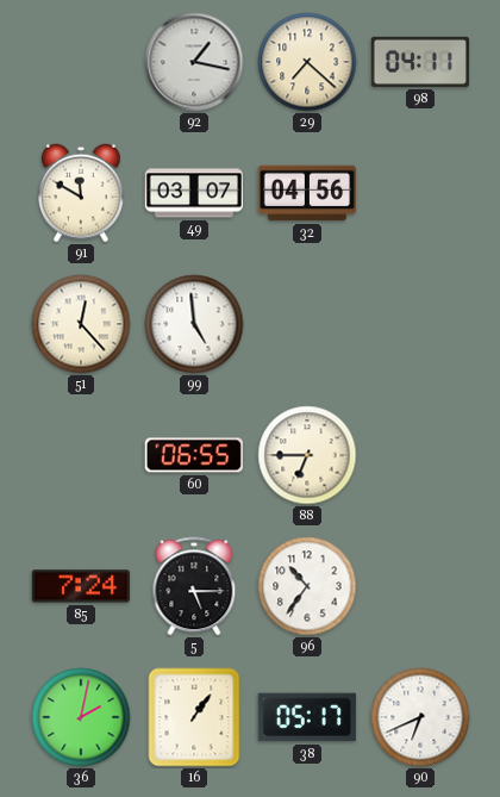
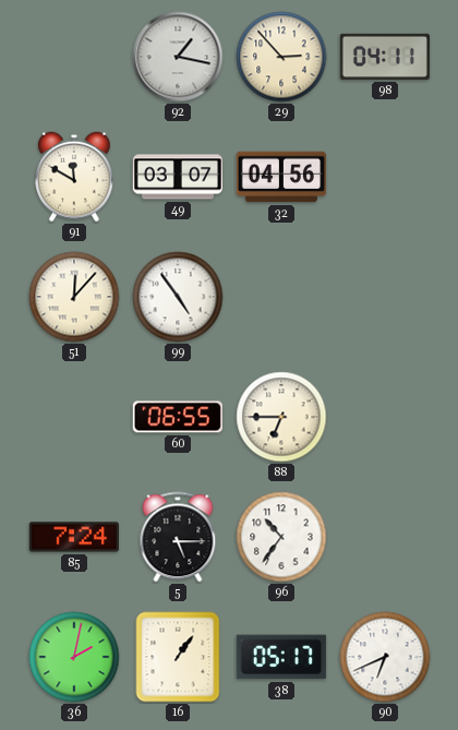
29: 7:22 -> 2:53 (281, 57)
51: 12:23 -> 12:07 (74, 297)
99: 4:59 -> 4:54 (178, 297)
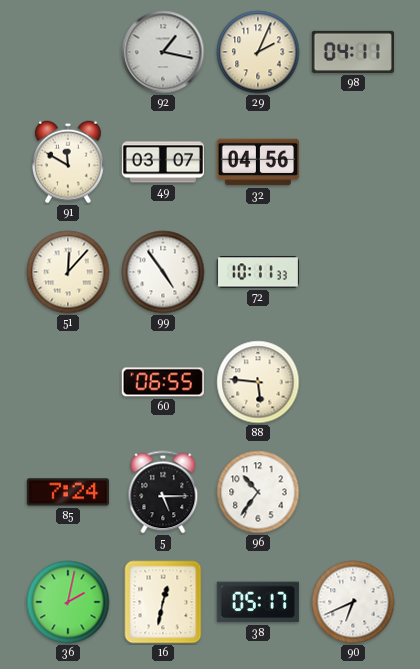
29: 2:53 -> 2:04 (258, 52)
72: none -> 10:11 (257, 272)
88: 6:45 -> 5:46 (258, 382)
16: 1:06 -> 12:32 (163, 602)
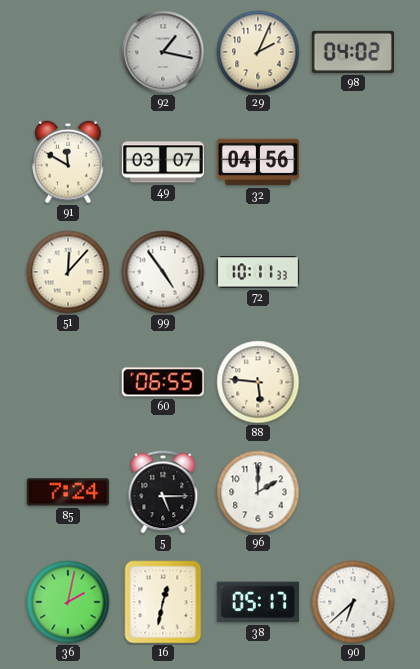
98: 04:11 -> 04:02 (352, 52)
96: 10:36 -> 2:00 (258, 492)
90: 6:41 -> 6:38 (353, 602)
